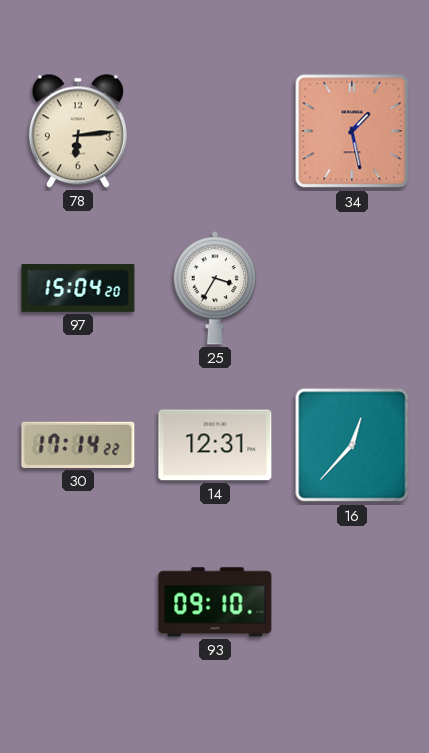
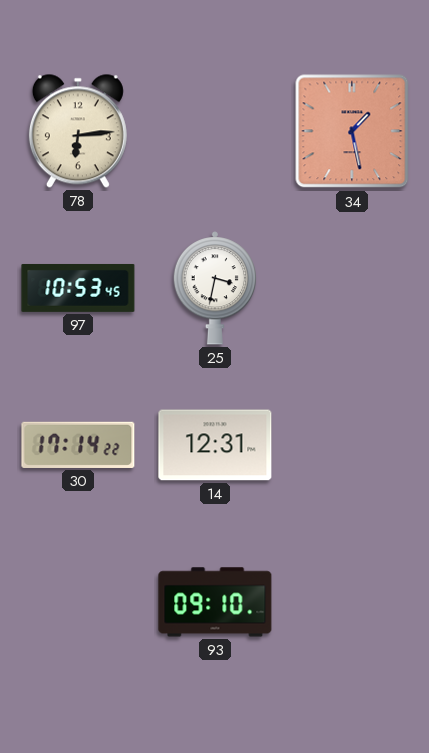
97: 15:04 -> 10:53 (78, 288)
25: 3:35 -> 3:32 (215, 288)
16: 12:37 -> none (352, 445)
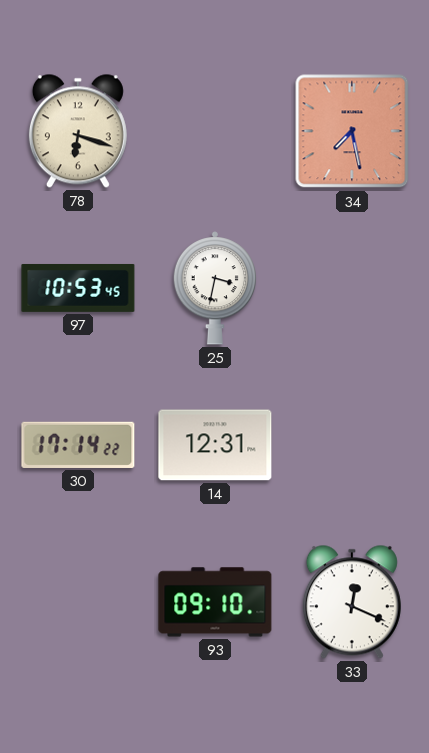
78: 6:14 -> 6:18 (78, 131)
34: 1:28 -> 7:28 (352, 131)
33: none -> 12:19 (352, 602)
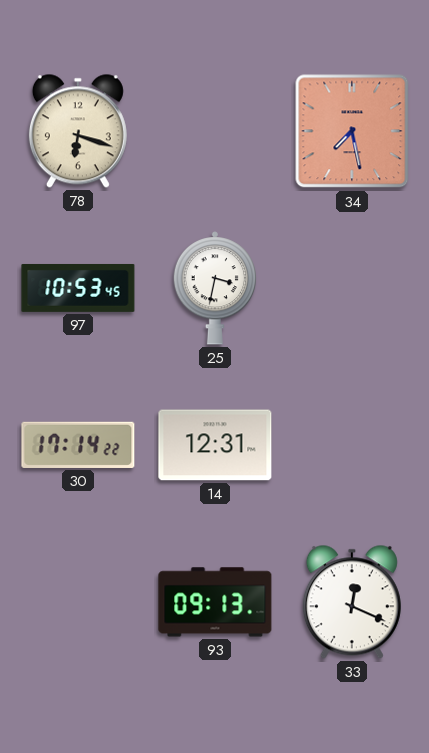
93: 09:10 -> 09:13 (215, 602)
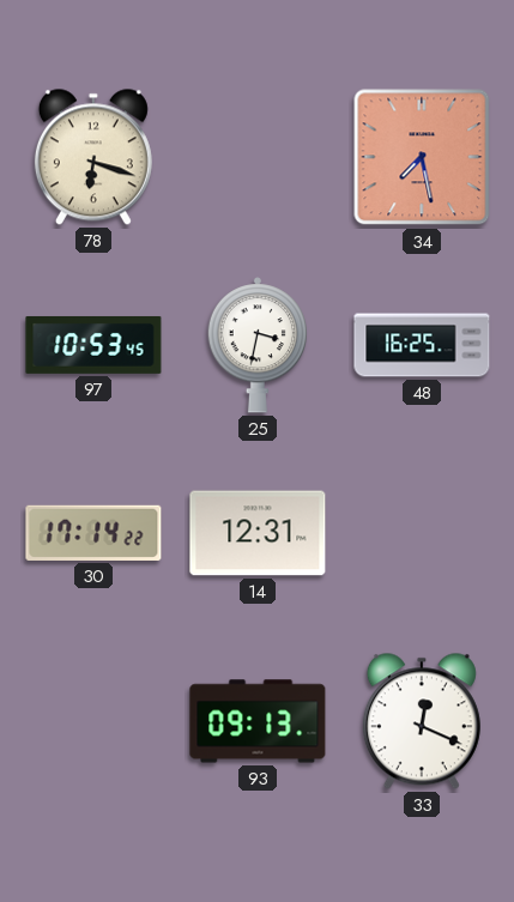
48: none -> 16:25 (422, 345)
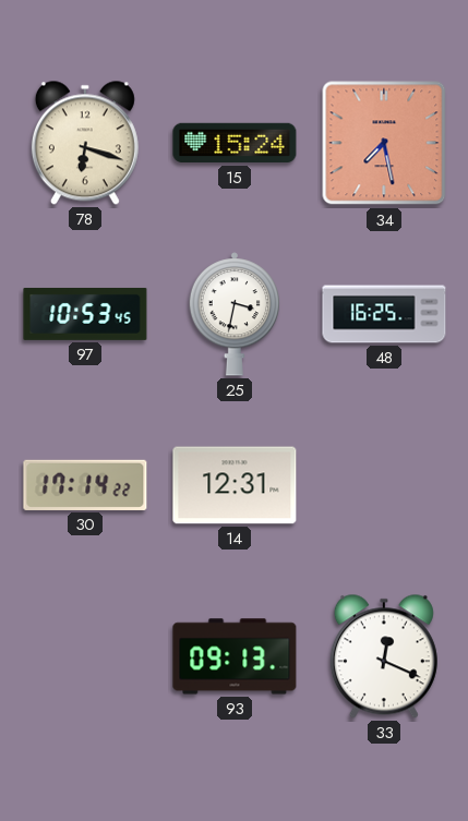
15: none -> 15:24 (235, 143)
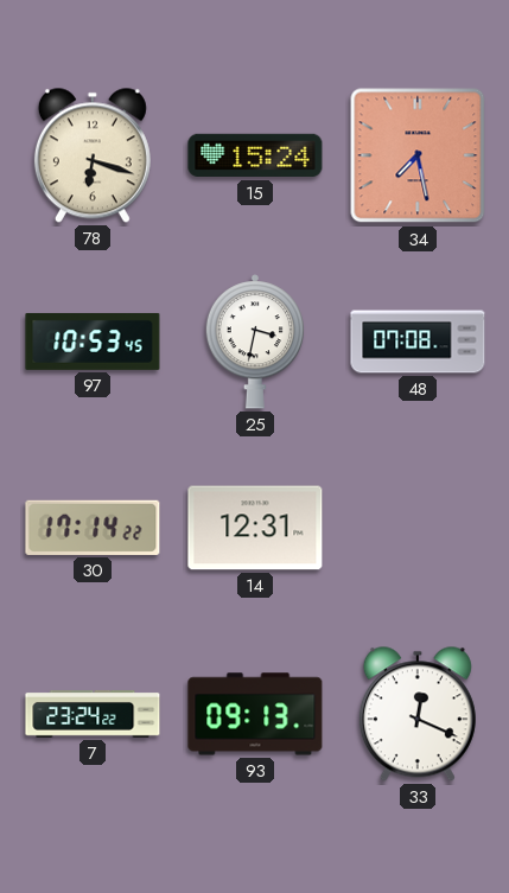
48: 16:25 -> 07:08 (418, 342)
7: none -> 23:24 (93, 714)
